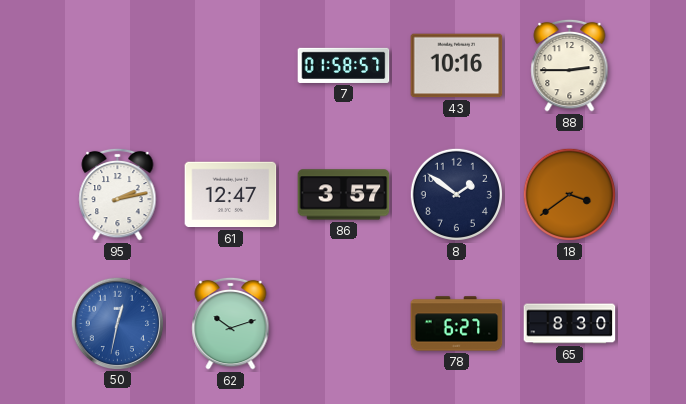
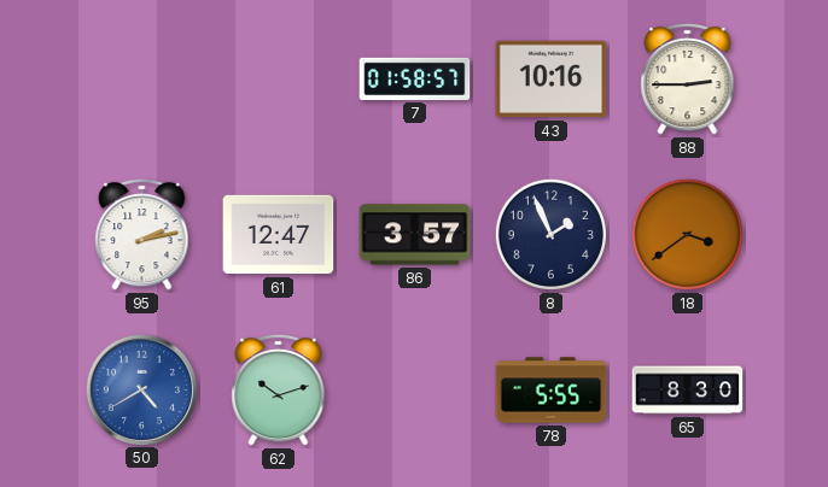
8: 1:51 -> 1:56 (550, 234)
50: 12:32 -> 4:40 (141, 389)
78: 6:27 -> 5:55 (552, 391)
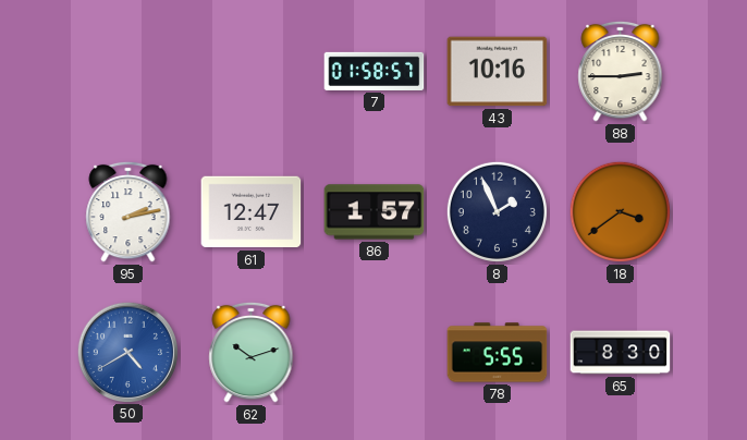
86: 3:57 -> 1:57 (375, 212)
